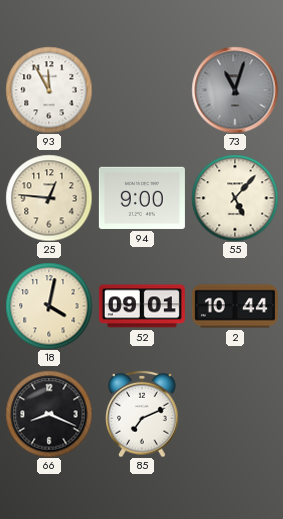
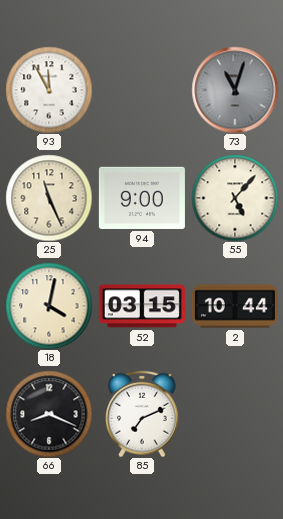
25: 12:46 -> 11:26 (49, 198)
52: 09:01 -> 03:15 (142, 306)
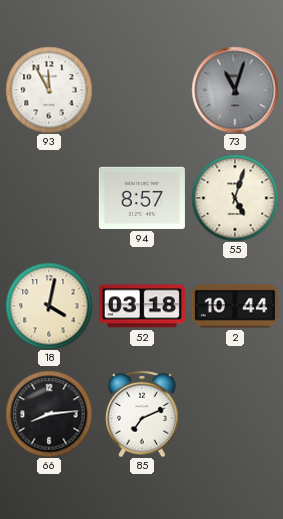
25: 11:26 -> none (49, 198)
94: 9:00 -> 8:57 (142, 198)
55: 5:07 -> 5:03 (235, 198)
52: 03:15 -> 03:18 (142, 306)
66: 8:19 -> 8:14 (49, 414)
